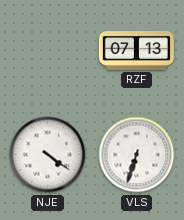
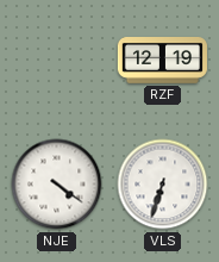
RZF: 07:13 -> 12:19 (162, 61)
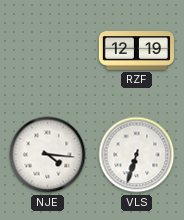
NJE: 4:21 -> 4:16 (48, 155)
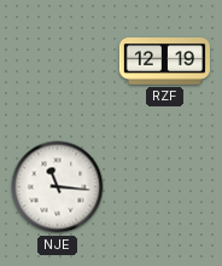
NJE: 4:16 -> 11:16 (58, 187)
VLS: 6:33 -> none (137, 155)
